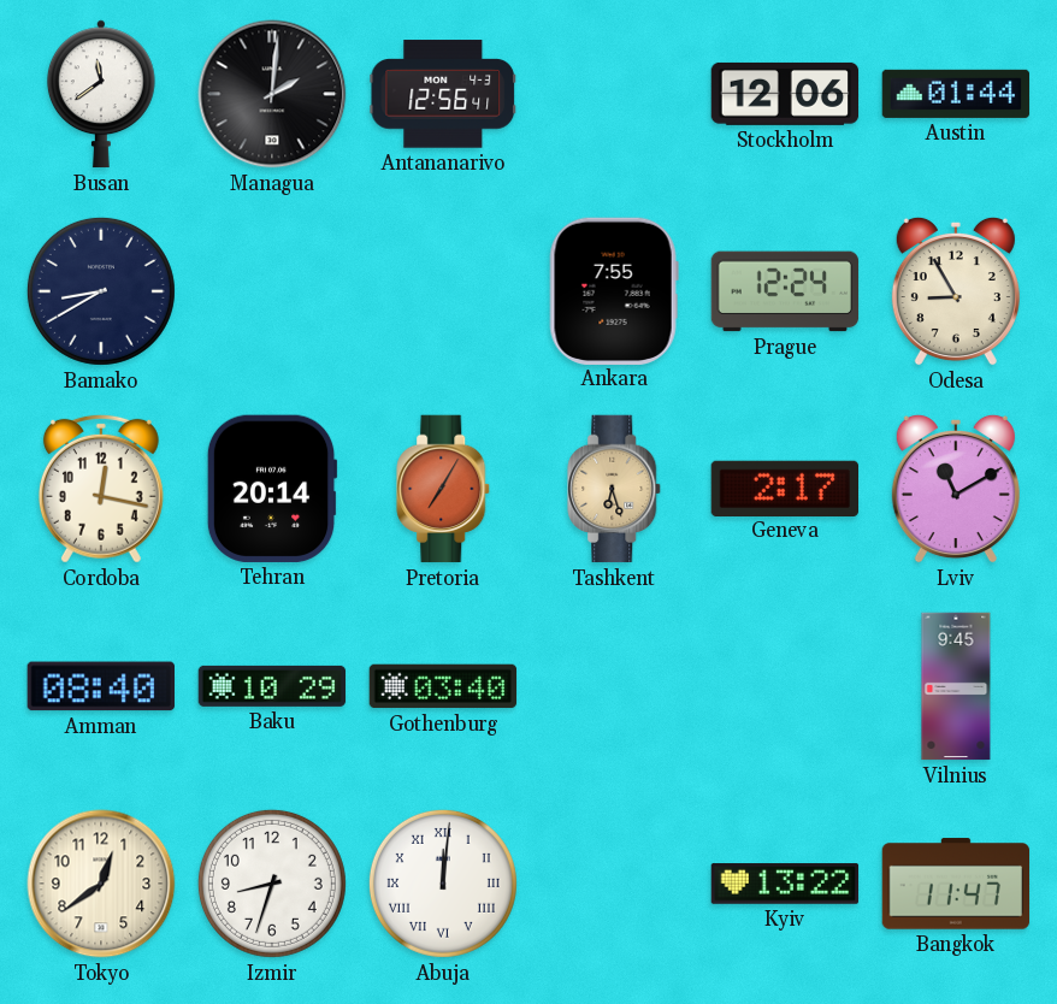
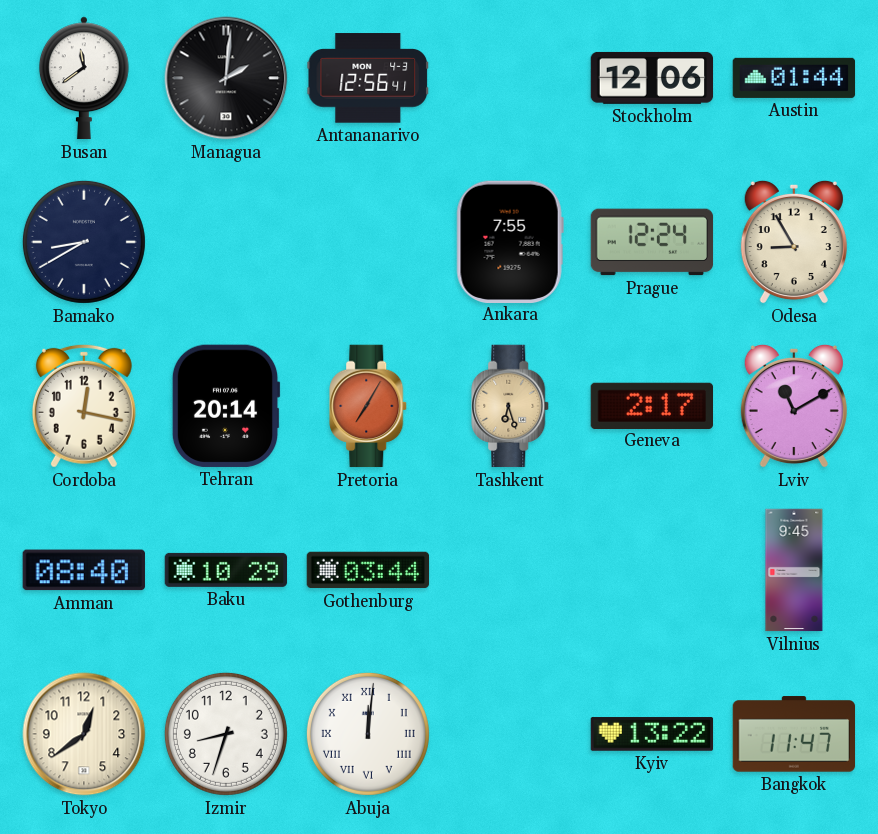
Gothenburg: 03:40 -> 03:44 (368, 570)
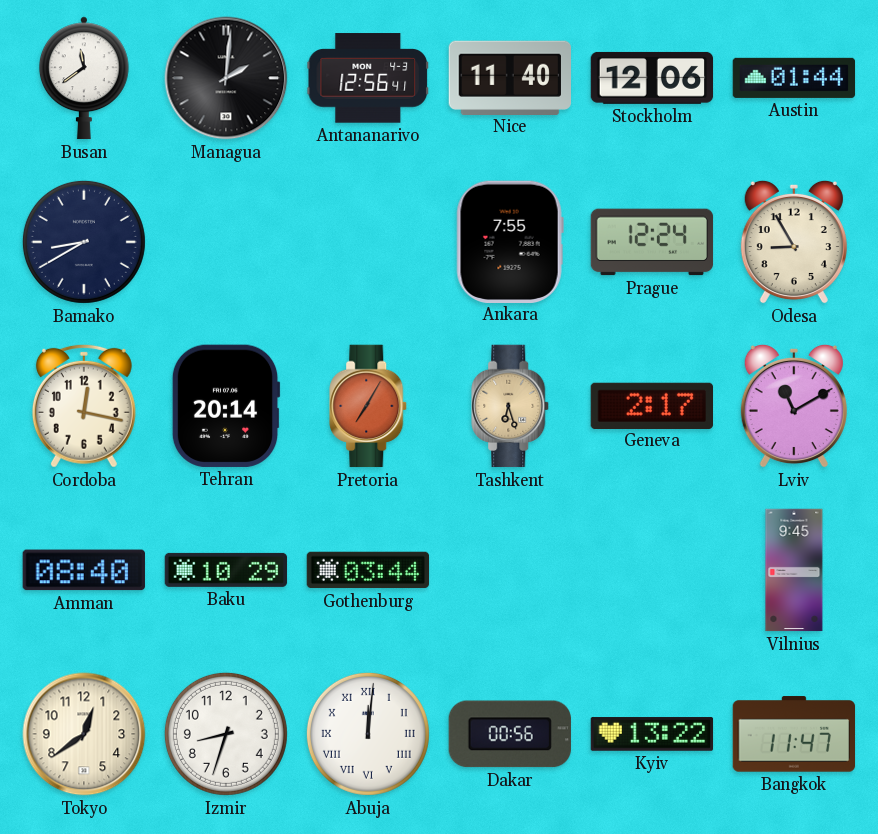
Nice: none -> 11:40 (509, 77)
Dakar: none -> 00:56 (510, 734)
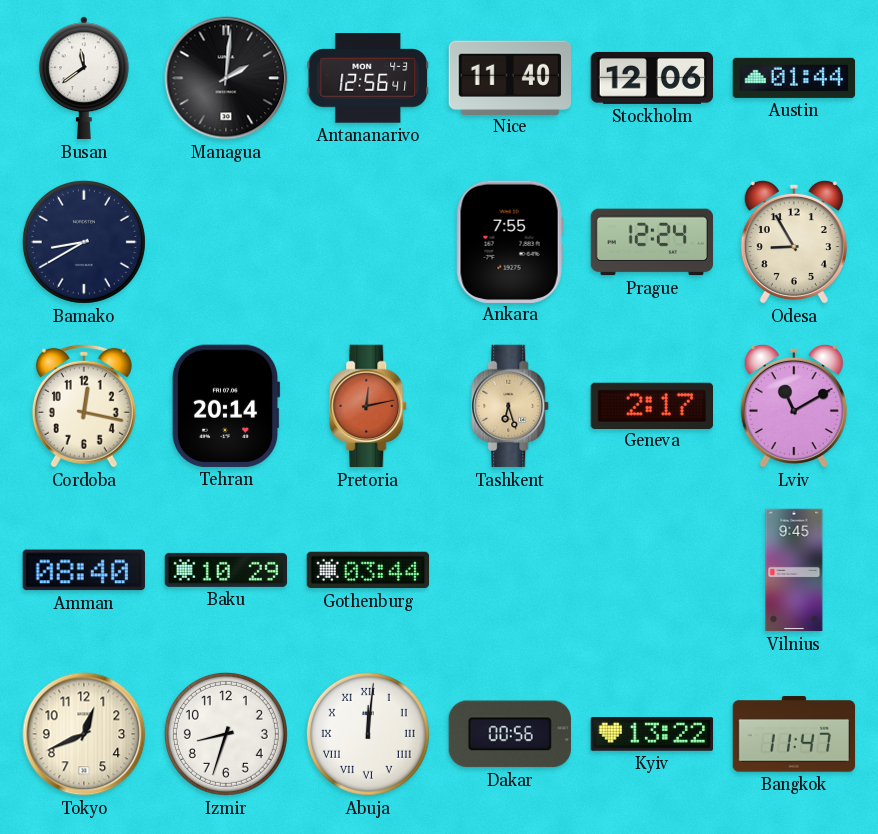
Pretoria: 7:05 -> 12:13 (369, 406)
Tokyo: 12:39 -> 12:41 (84, 734)
